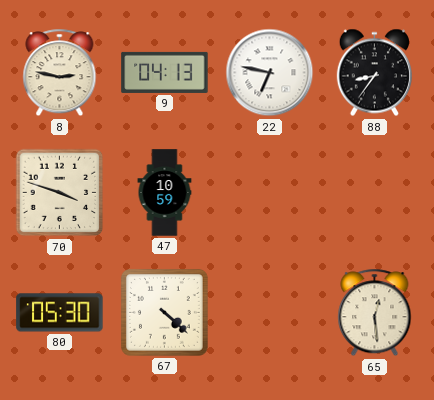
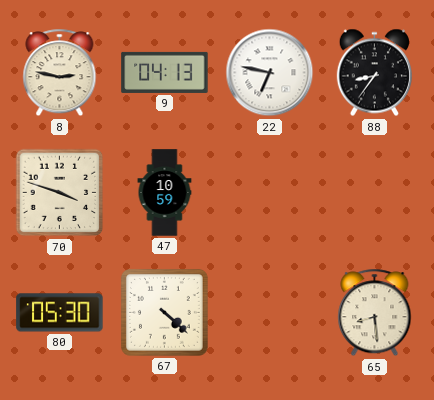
65: 12:29 -> 8:29 (375, 313)
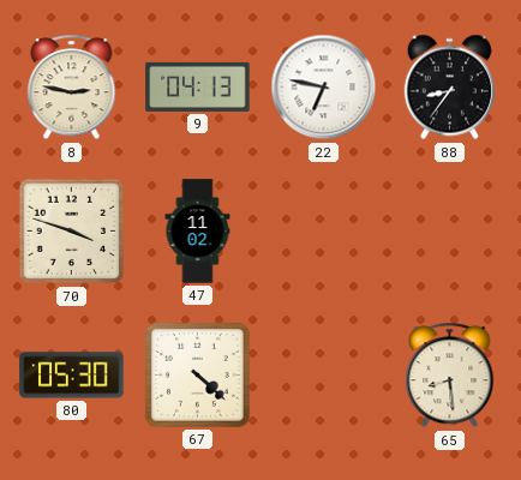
47: 10:59 -> 11:02 (198, 232)
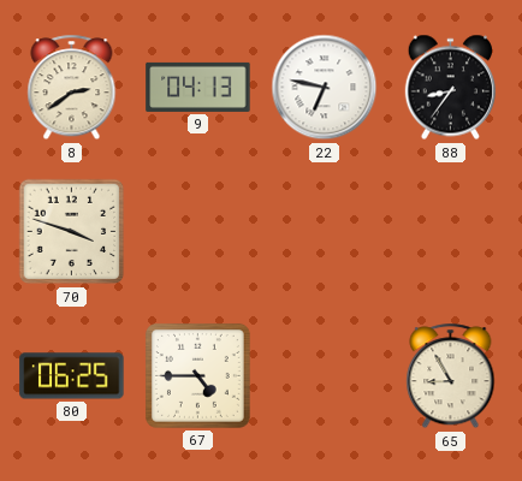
8: 2:47 -> 2:39 (72, 88)
47: 11:02 -> none (198, 232)
80: 05:30 -> 06:25 (72, 376)
67: 4:22 -> 4:45 (197, 375)
65: 8:29 -> 8:55 (451, 376)
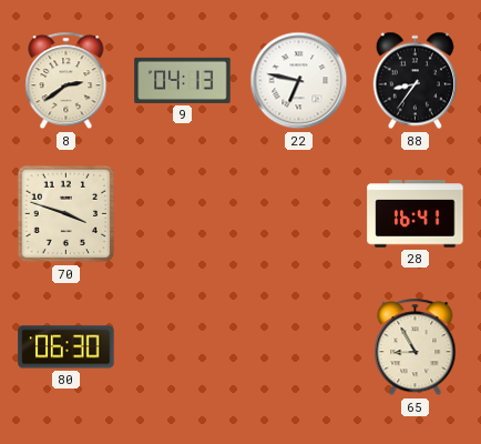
28: none -> 16:41 (416, 214)
80: 06:25 -> 06:30 (66, 347)
67: 4:45 -> none (197, 375)
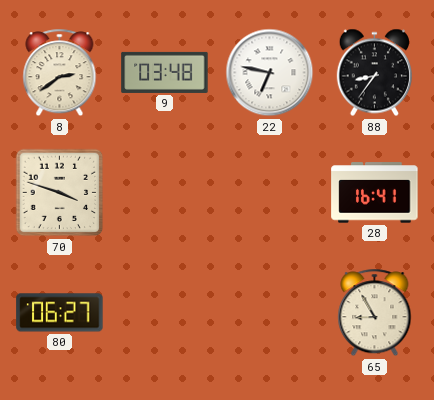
9: 04:13 -> 03:48 (165, 72)
80: 06:30 -> 06:27 (60, 313)
